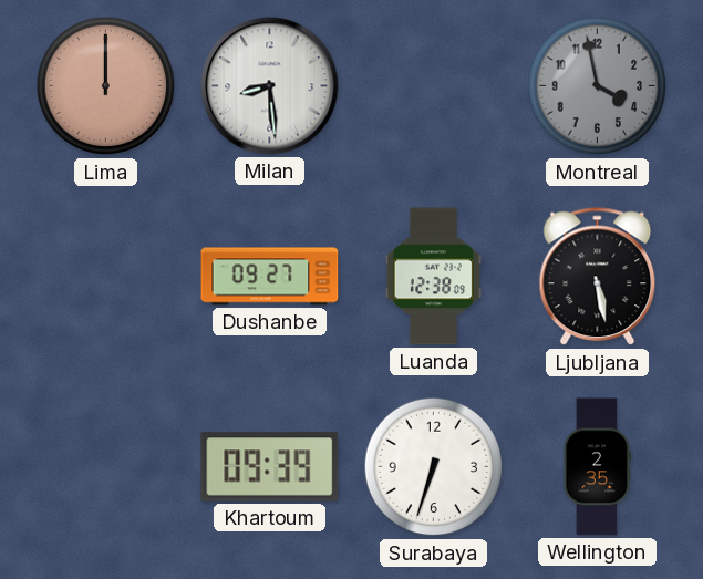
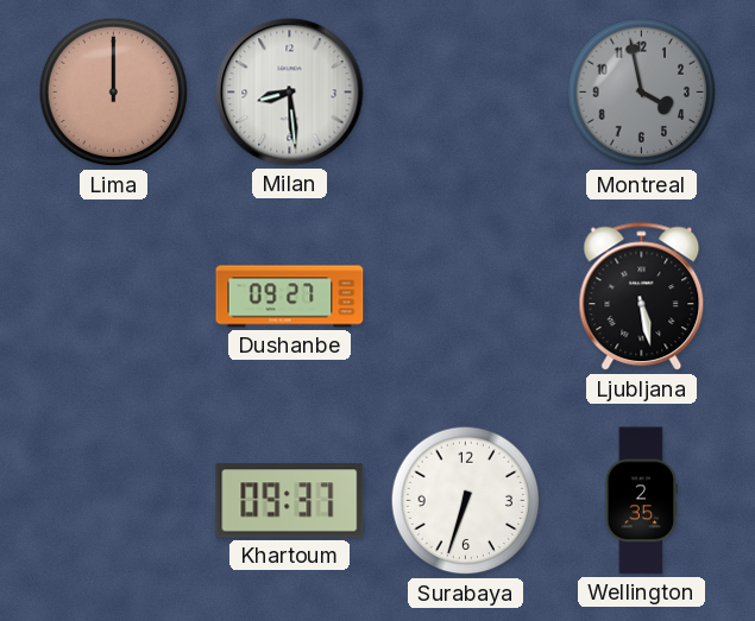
Luanda: 12:38 -> none (433, 277)
Khartoum: 09:39 -> 09:37 (290, 501)
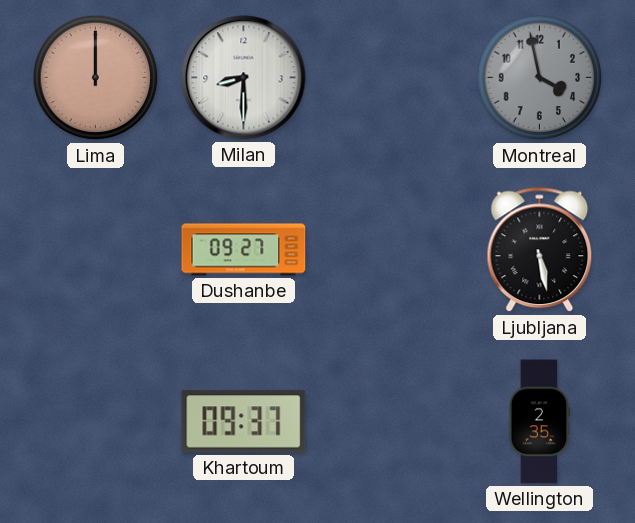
Milan: 8:29 -> 8:30 (244, 78)
Surabaya: 6:33 -> none (466, 501)
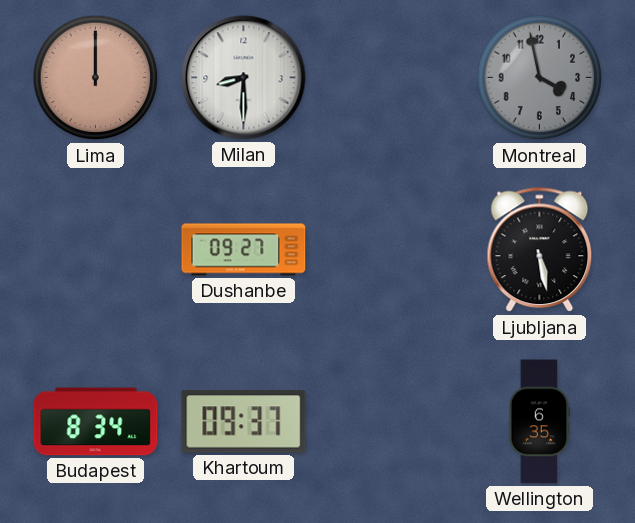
Budapest: none -> 8:34 (96, 422)
Wellington: 2:35 -> 6:35 (540, 422)
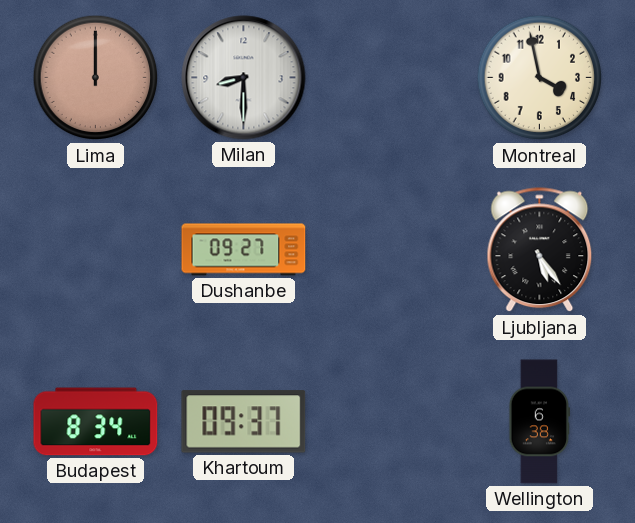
Montreal dial: grey -> cream (540, 78)
Ljubljana: 5:28 -> 5:24 (540, 250)
Wellington: 6:35 -> 6:38 (540, 422)
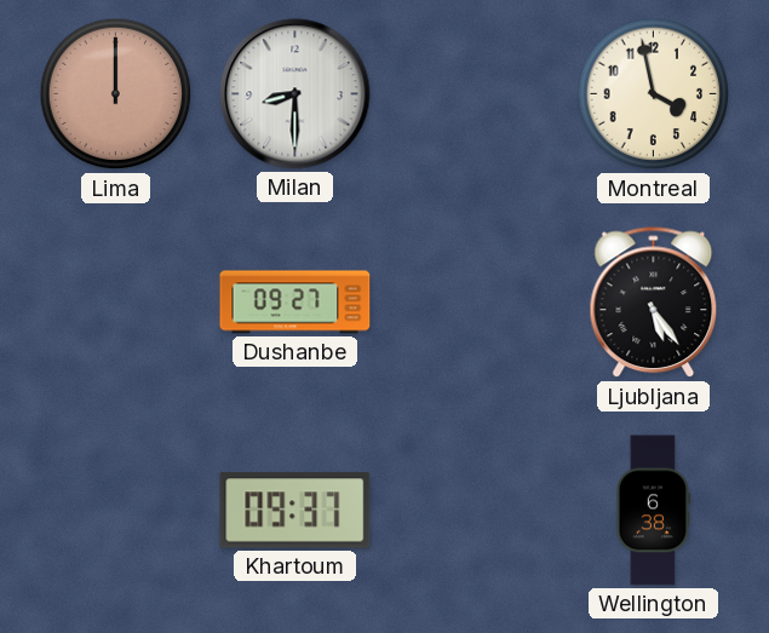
Budapest: 8:34 -> none (96, 422)
